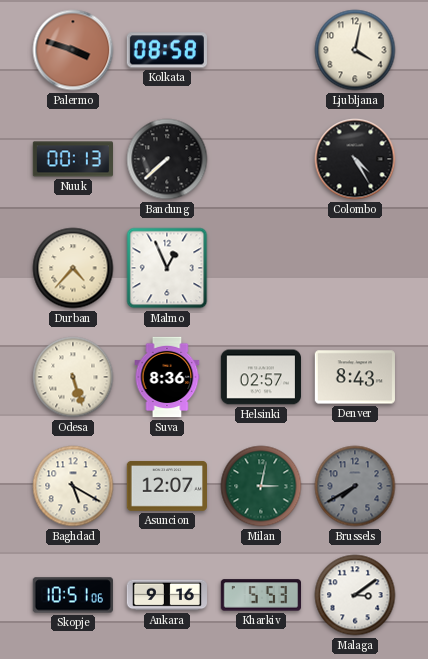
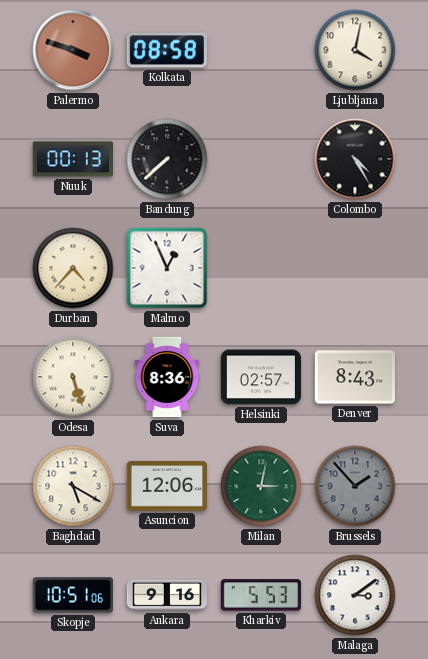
Asuncion: 12:07 -> 12:06 (166, 486)
Brussels: 7:40 -> 1:53 (355, 486)
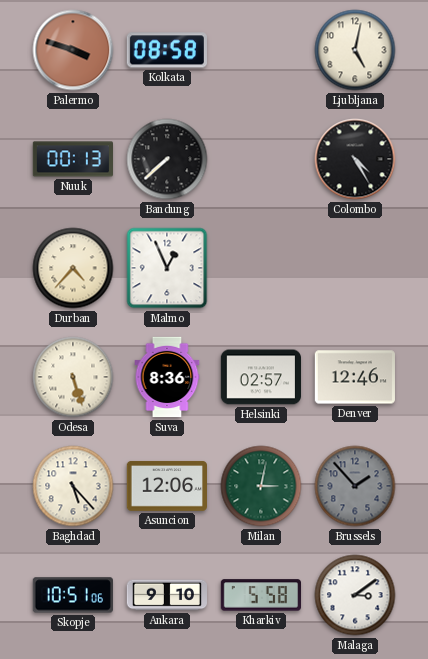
Ljubljana: 4:02 -> 5:02 (355, 50)
Denver: 8:43 -> 12:46 (354, 377)
Baghdad: 5:20 -> 5:23 (73, 486)
Ankara: 9:16 -> 9:10 (166, 595)
Kharkiv: 5:53 -> 5:58 (260, 595)
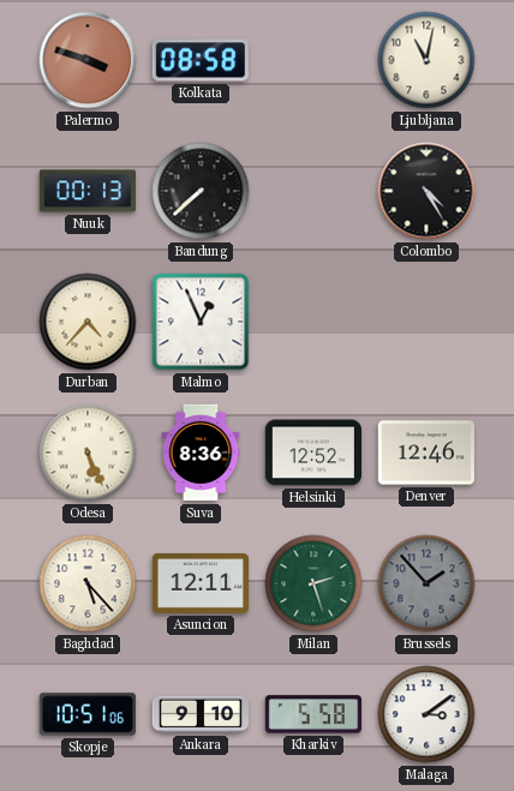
Ljubljana: 5:02 -> 11:02 (426, 60)
Odesa: 5:27 -> 5:26 (88, 453)
Helsinki: 02:57 -> 12:52 (312, 453)
Asuncion: 12:06 -> 12:11 (199, 583)
Milan: 3:02 -> 2:27 (313, 583)
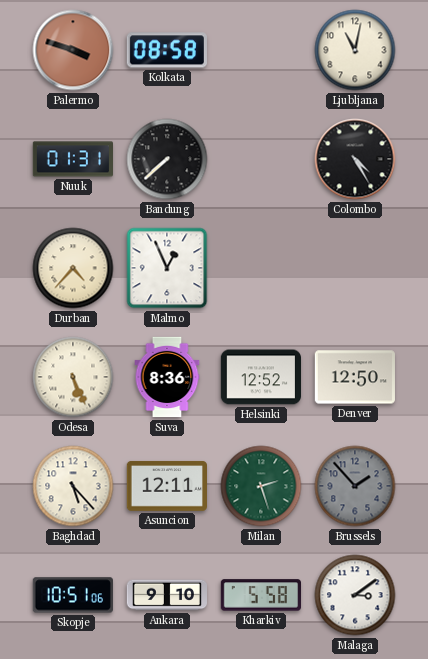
Nuuk: 00:13 -> 01:31 (72, 159)
Denver: 12:46 -> 12:50 (354, 377)
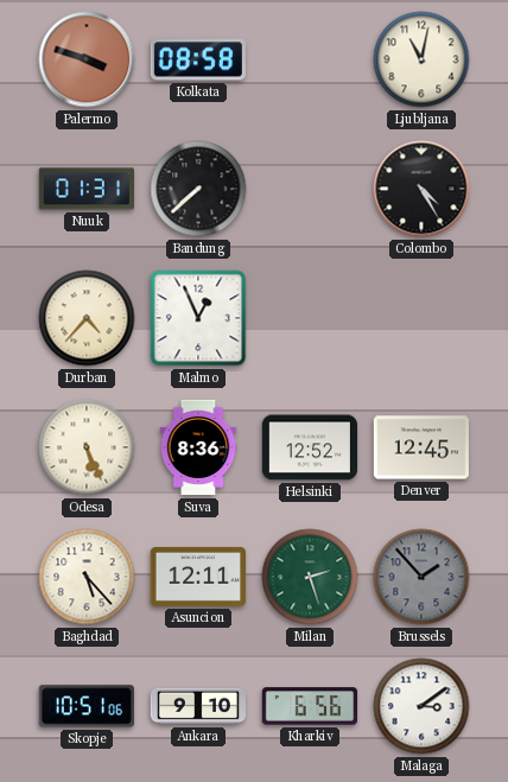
Denver: 12:50 -> 12:45 (420, 447)
Kharkiv: 5:58 -> 6:56 (309, 706)
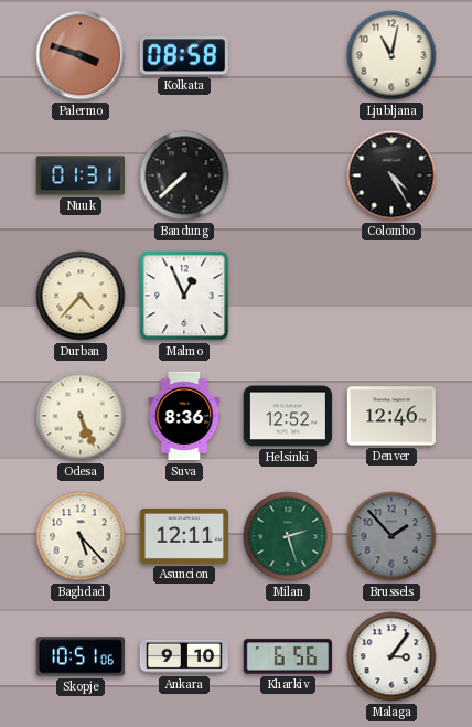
Denver: 12:45 -> 12:46 (390, 416)
Malaga: 3:09 -> 3:06 (391, 656)
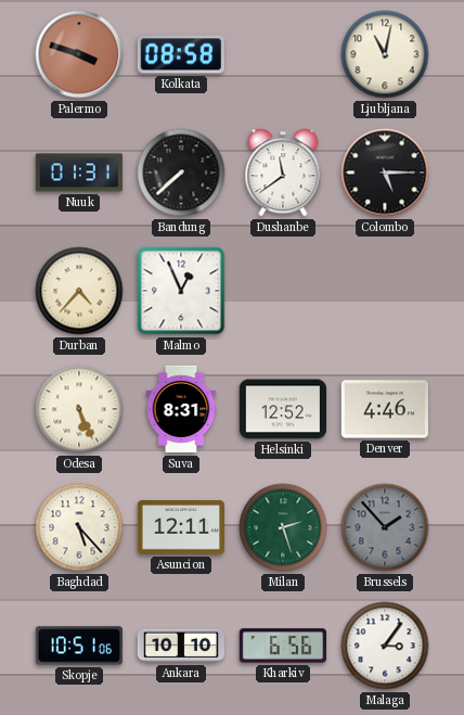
Dushanbe: none -> 11:39 (283, 173)
Colombo: 4:25 -> 5:15 (385, 173)
Suva: 8:36 -> 8:31 (181, 409)
Denver: 12:46 -> 4:46 (384, 409)
Ankara: 9:10 -> 10:10 (180, 646)
